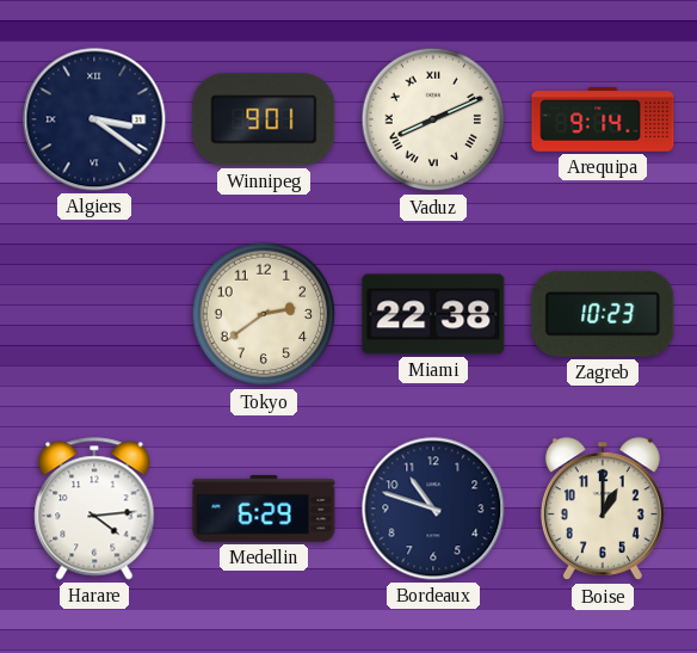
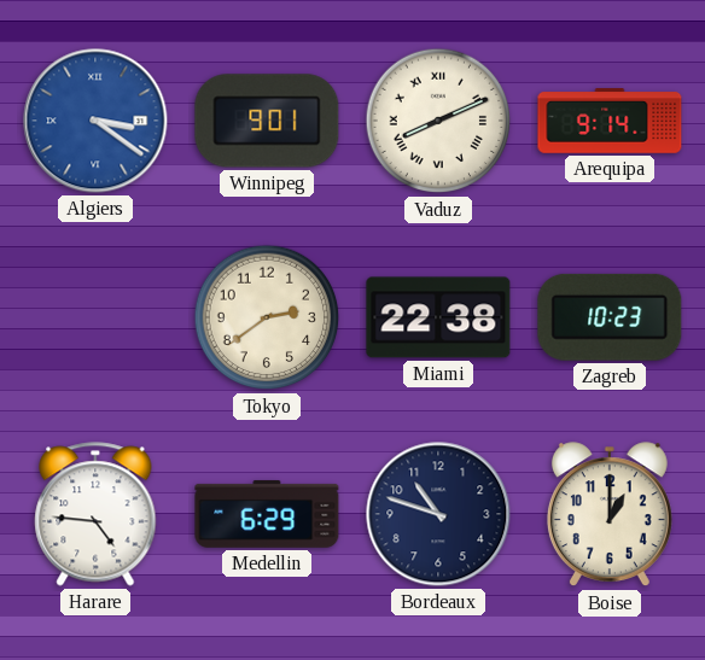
Algiers dial: navy -> blue (95, 121)
Harare: 4:14 -> 4:46 (95, 514)
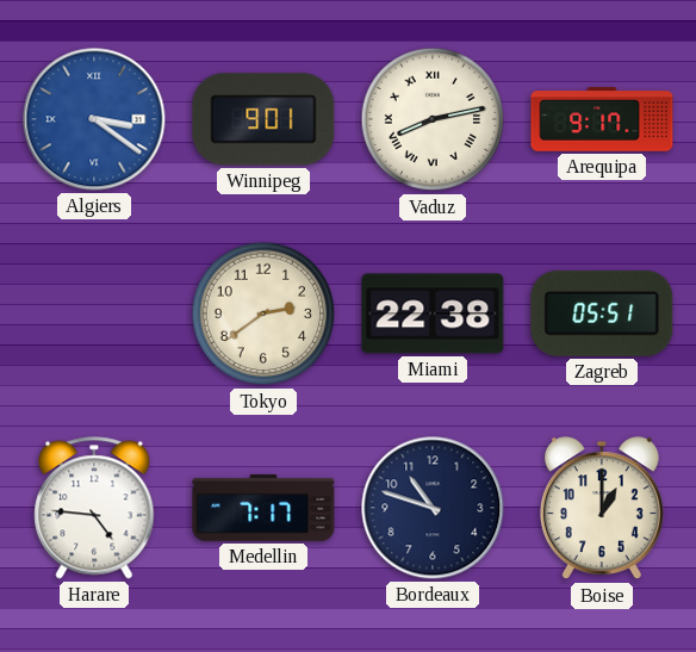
Vaduz: 8:11 -> 8:13 (433, 119)
Arequipa: 9:14 -> 9:17 (602, 119)
Zagreb: 10:23 -> 05:51 (602, 313)
Medellin: 6:29 -> 7:17 (263, 508)
